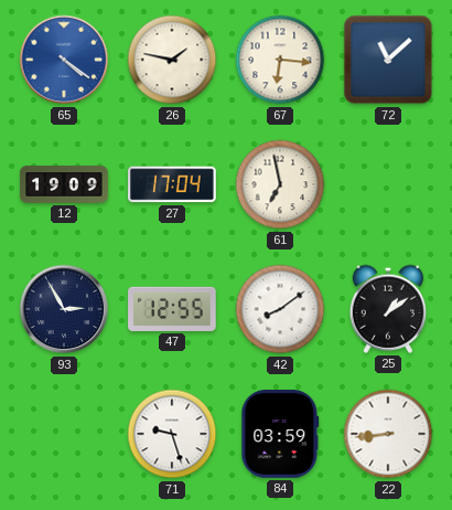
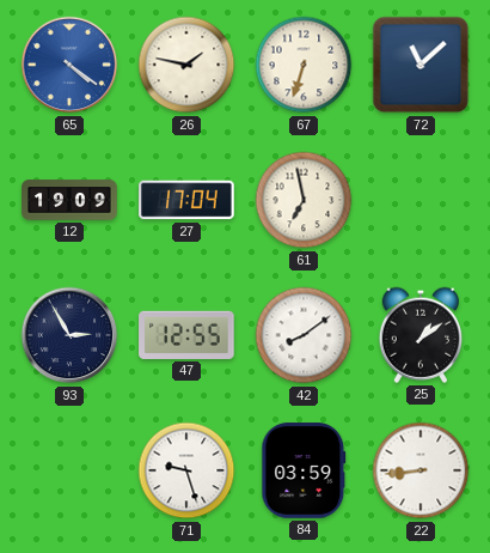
67: 6:16 -> 6:33 (304, 65)
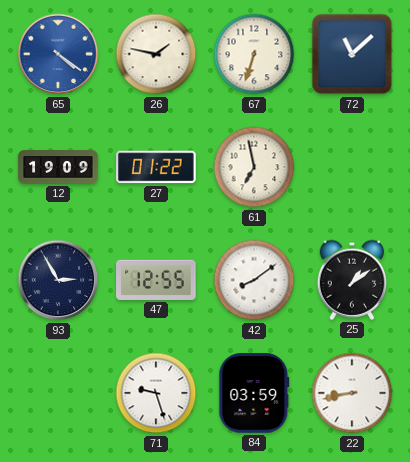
27: 17:04 -> 01:22 (156, 167)
22: 8:44 -> 8:43 (352, 393)
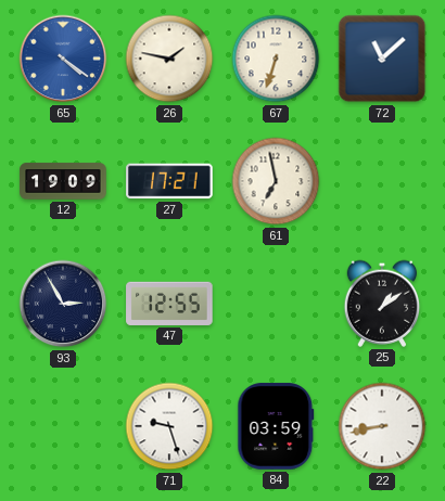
27: 01:22 -> 17:21 (169, 181)
42: 8:09 -> none (254, 280)
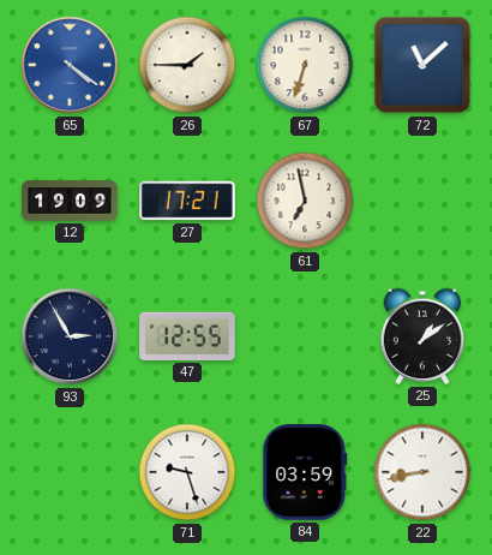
26: 1:47 -> 1:45 (187, 65)
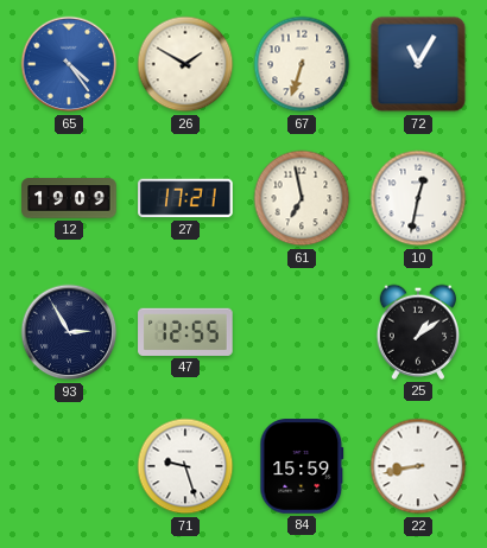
65: 4:21 -> 4:24 (69, 64)
26: 1:45 -> 1:50 (185, 64)
72: 11:08 -> 11:05 (418, 64)
10: none -> 12:32 (418, 198)
84: 03:59 -> 15:59 (302, 466)
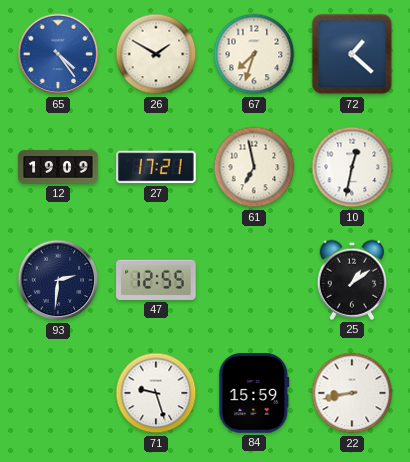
67: 6:33 -> 7:33 (254, 54)
72: 11:05 -> 1:22 (352, 54)
93: 2:55 -> 2:31 (58, 280)
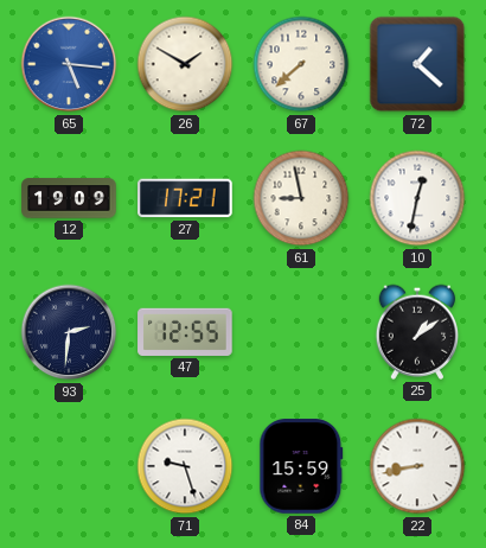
65: 4:24 -> 5:16 (69, 64)
67: 7:33 -> 7:38 (301, 64)
61: 6:58 -> 8:58 (301, 198)
